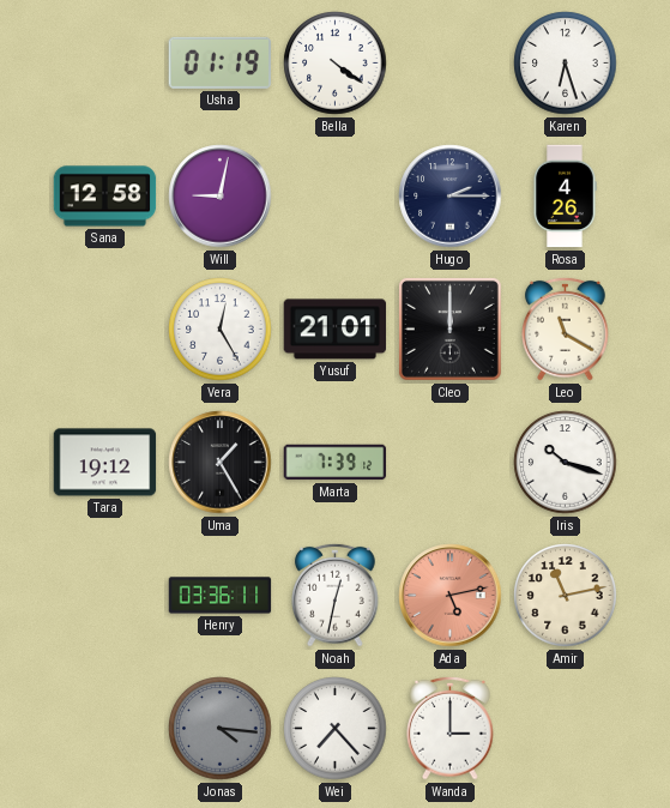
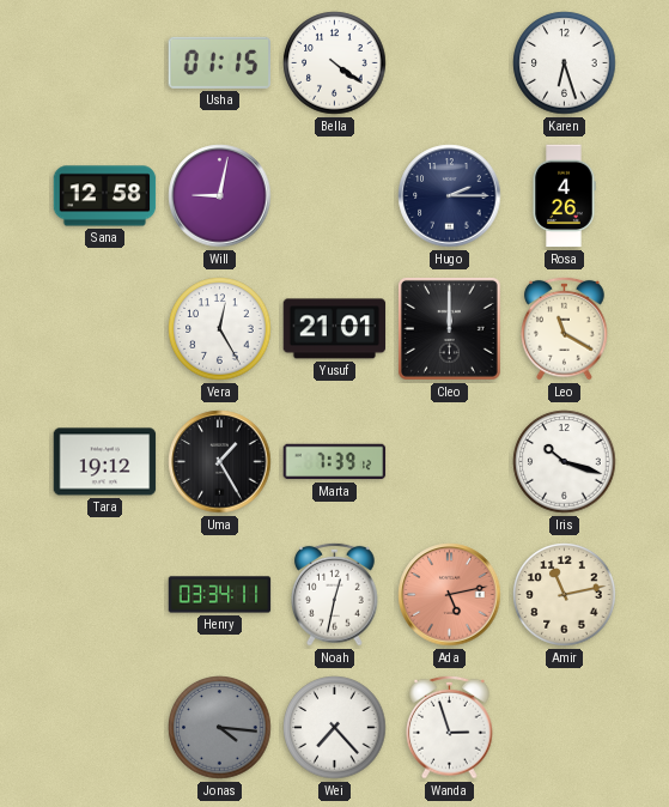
Usha: 01:19 -> 01:15 (220, 62)
Henry: 03:36 -> 03:34 (220, 595)
Wanda: 3:00 -> 2:57 (450, 727)
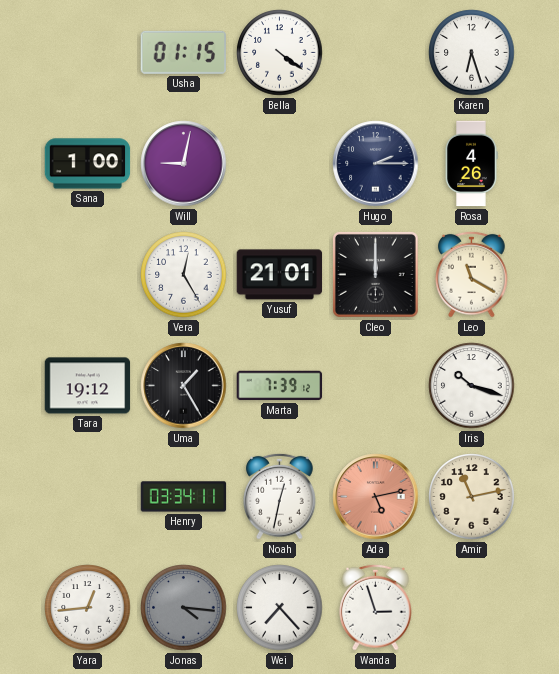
Sana: 12:58 -> 1:00 (88, 164)
Yara: none -> 12:44 (88, 608)
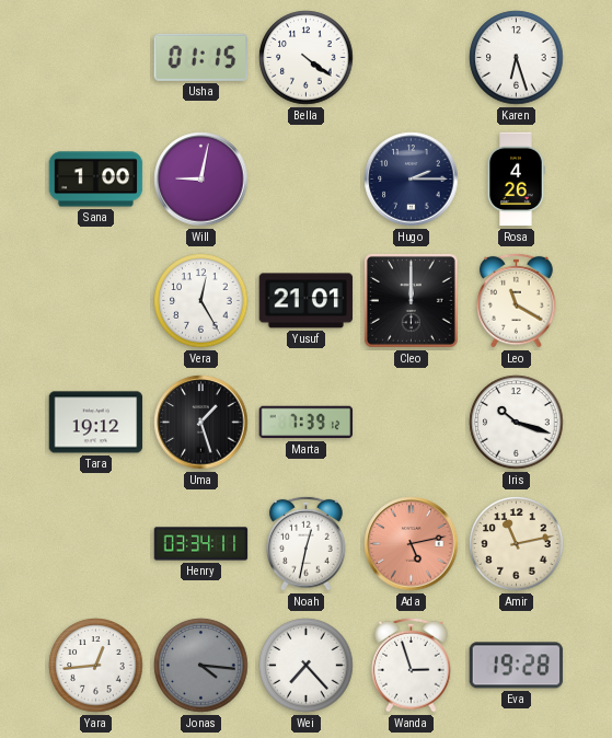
Uma: 1:25 -> 1:27 (201, 423)
Eva: none -> 19:28 (517, 666)
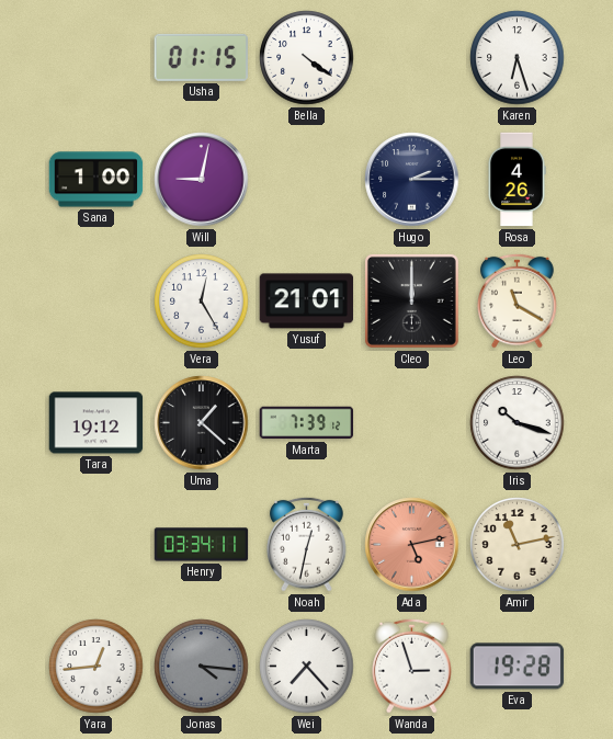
Uma: 1:27 -> 1:22 (202, 423)
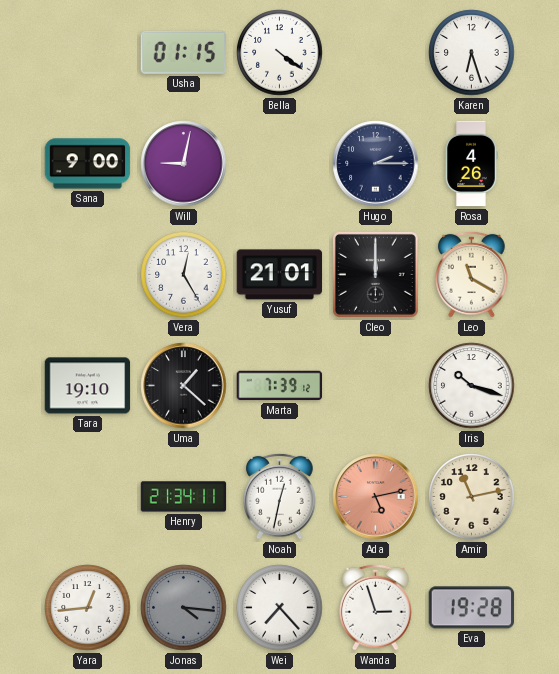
Sana: 1:00 -> 9:00 (88, 164)
Tara: 19:12 -> 19:10 (88, 386)
Henry: 03:34 -> 21:34 (184, 497)
